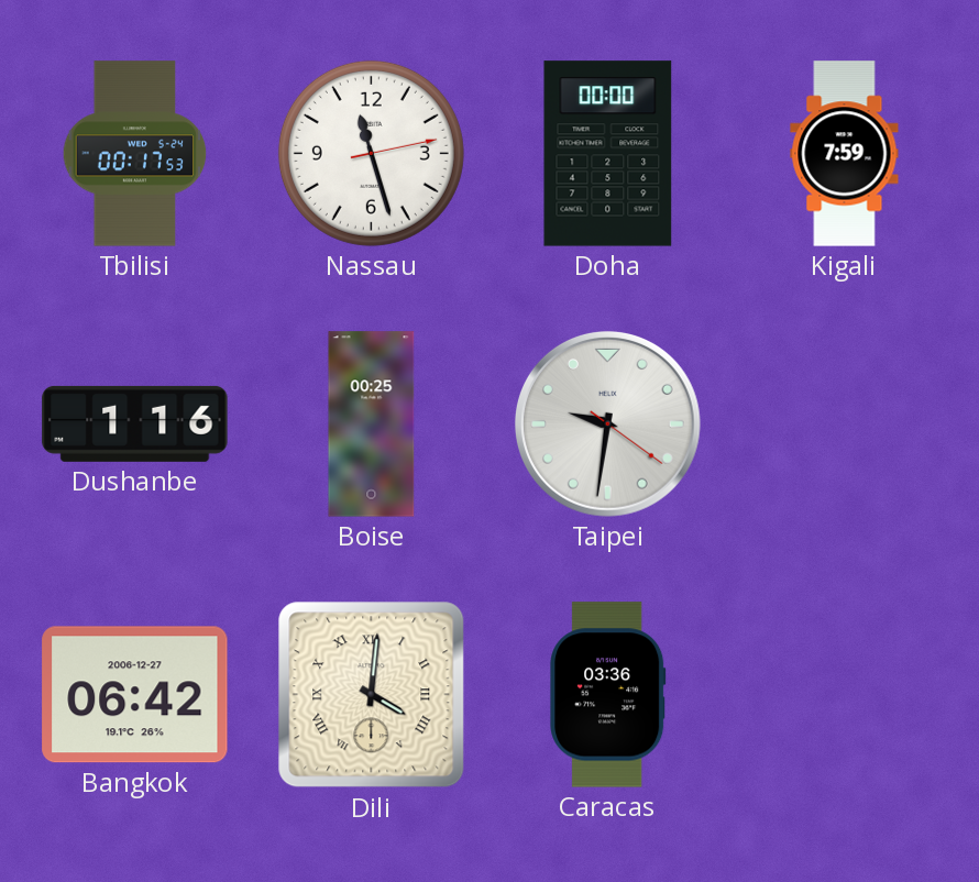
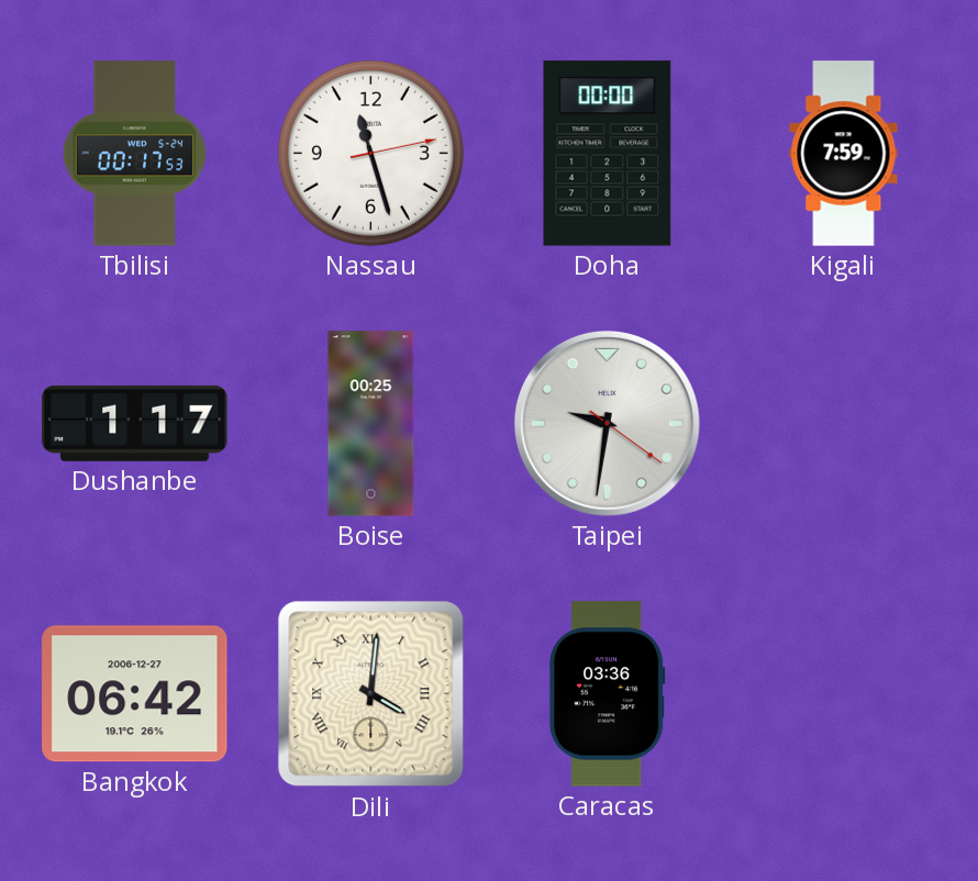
Dushanbe: 1:16 -> 1:17 (135, 423)
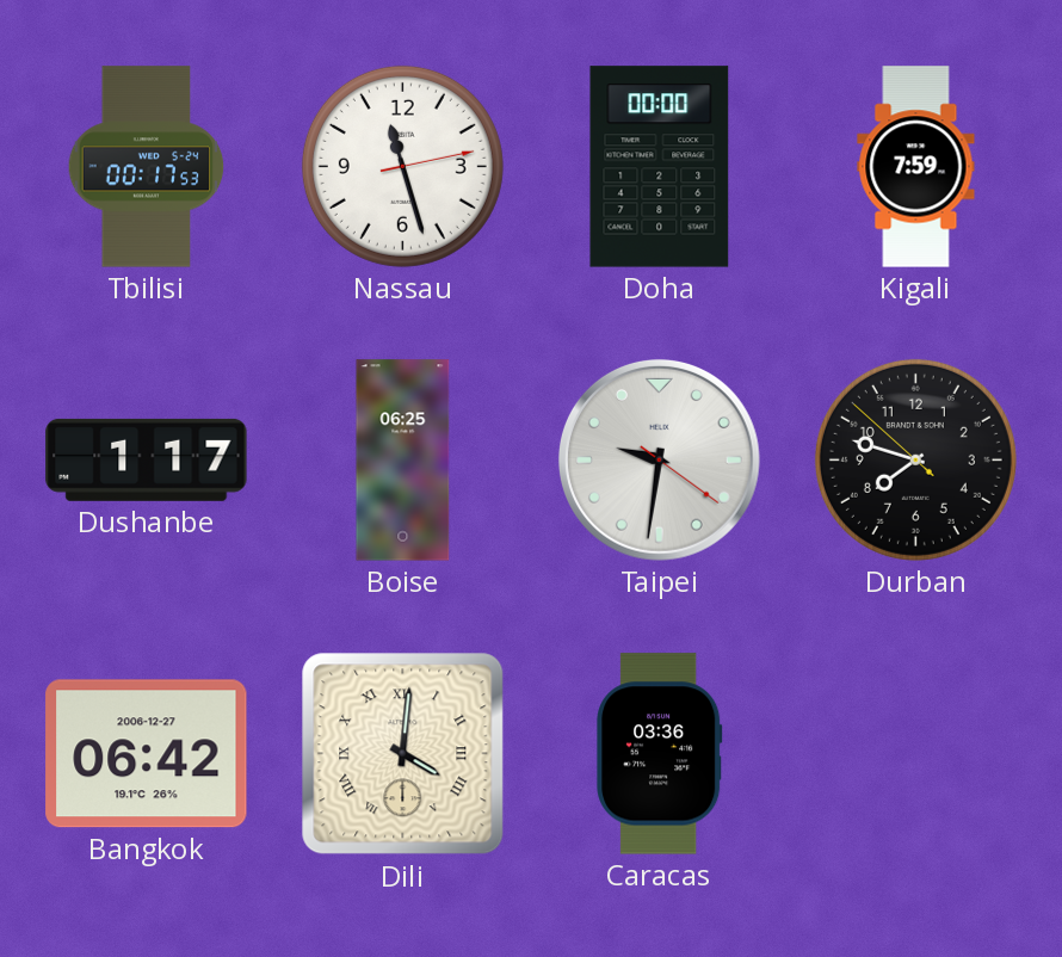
Boise: 00:25 -> 06:25 (403, 461)
Durban: none -> 7:47 (915, 459)
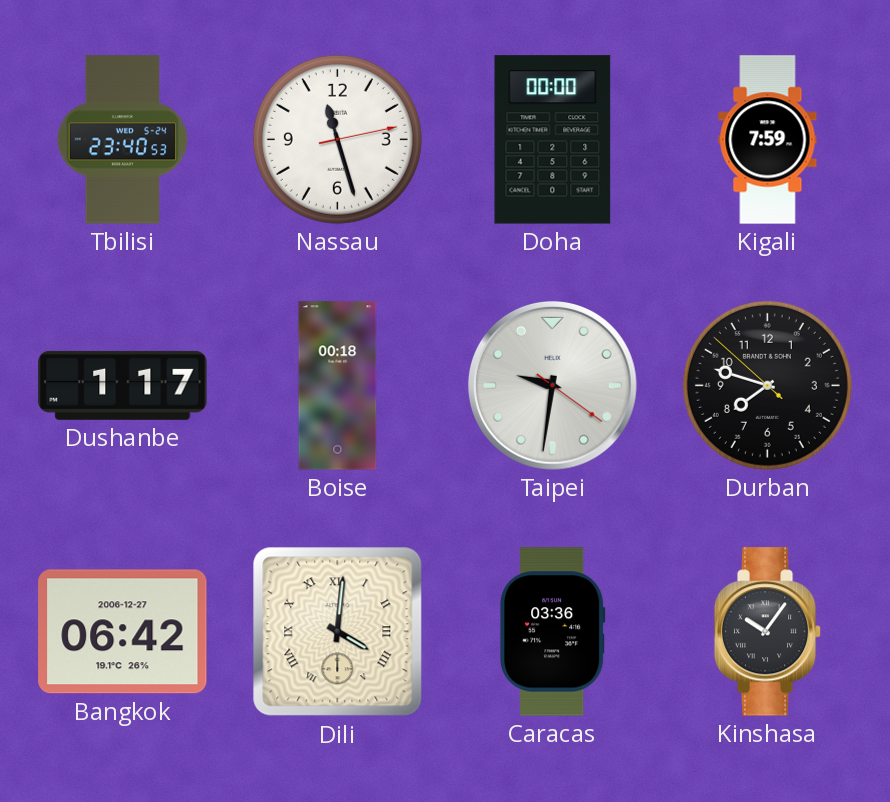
Tbilisi: 00:17 -> 23:40 (123, 140)
Boise: 06:25 -> 00:18 (338, 386)
Kinshasa: none -> 10:06 (768, 632)
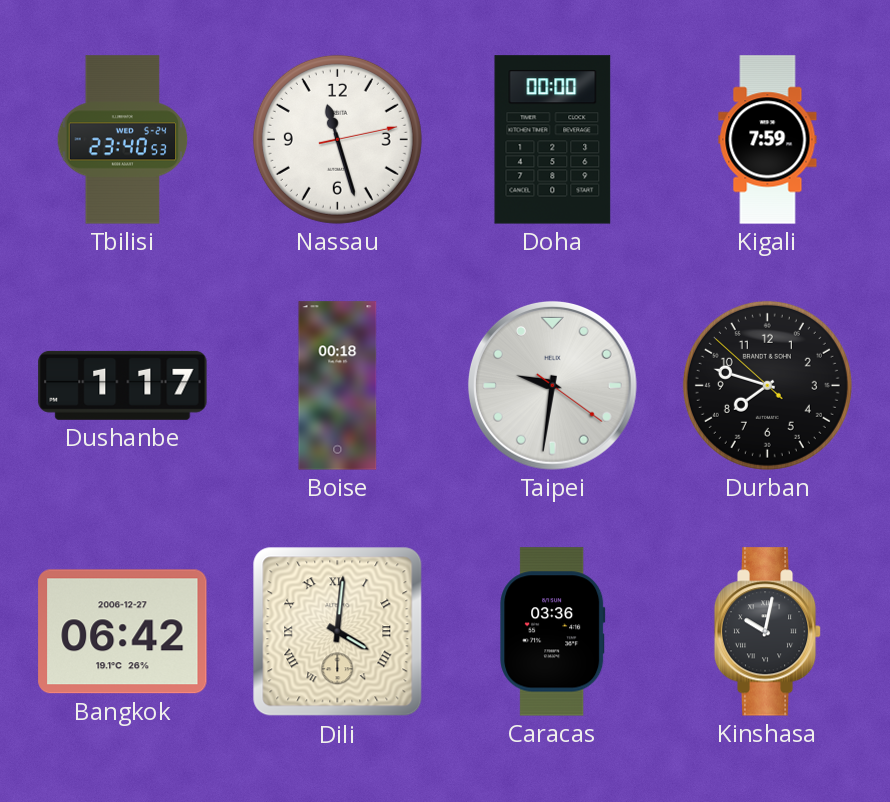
Kinshasa: 10:06 -> 10:02 (768, 632)
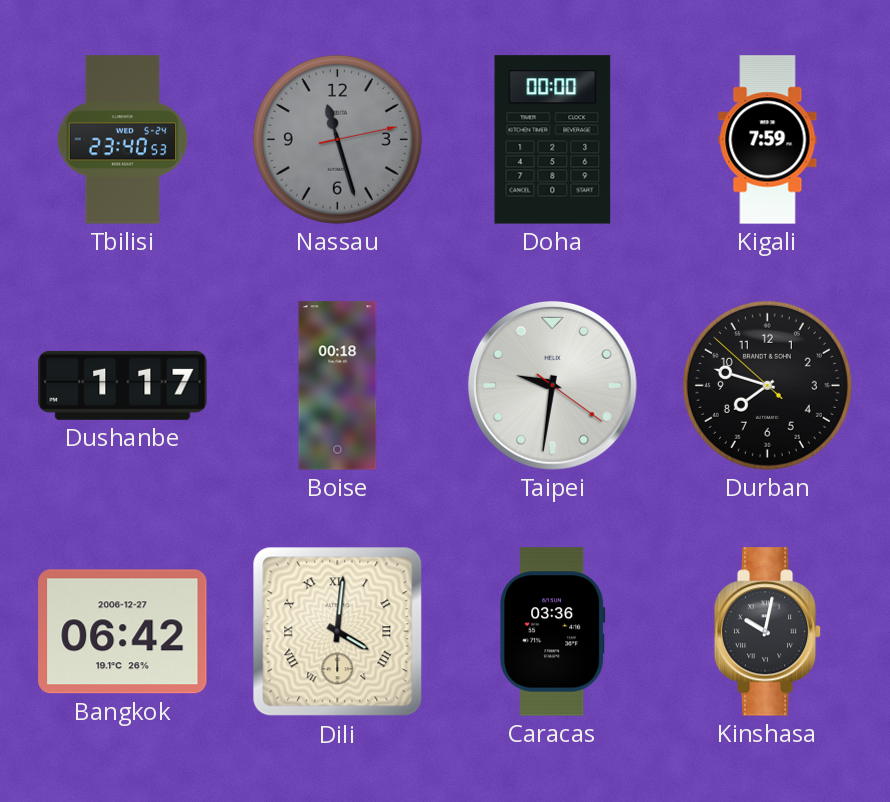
Nassau dial: white -> grey (337, 139)
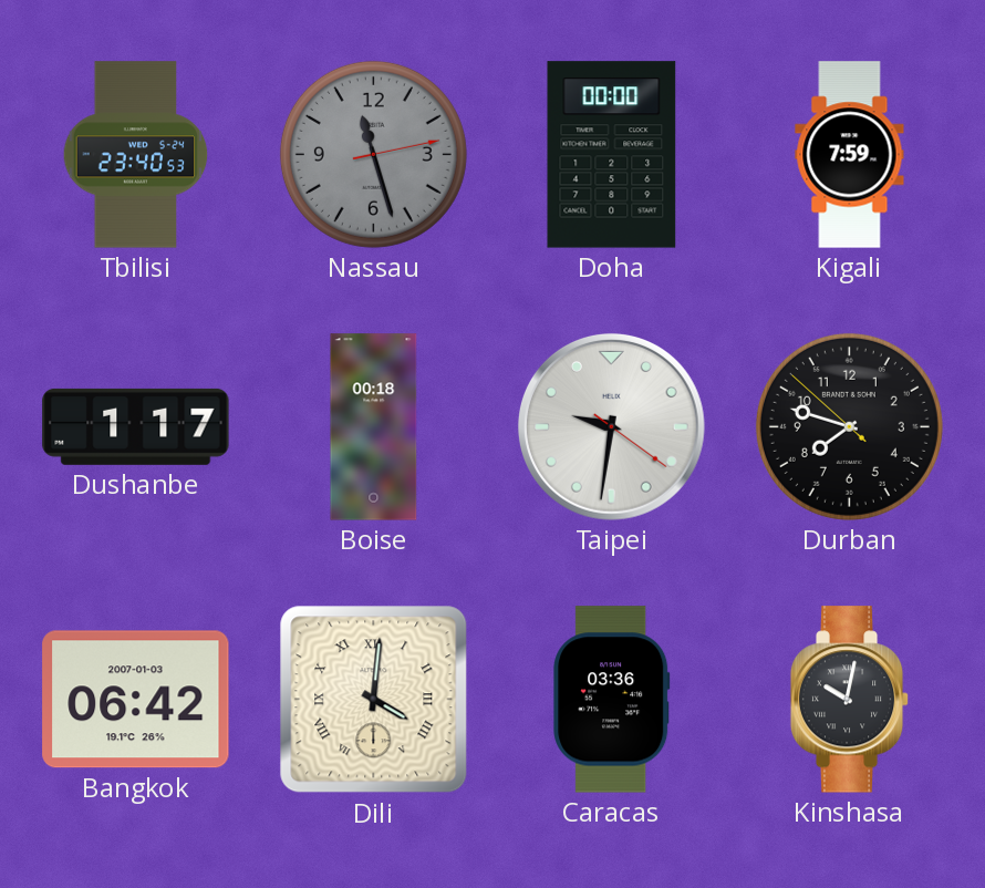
Bangkok date: 2006-12-27 -> 2007-01-03 (136, 700)
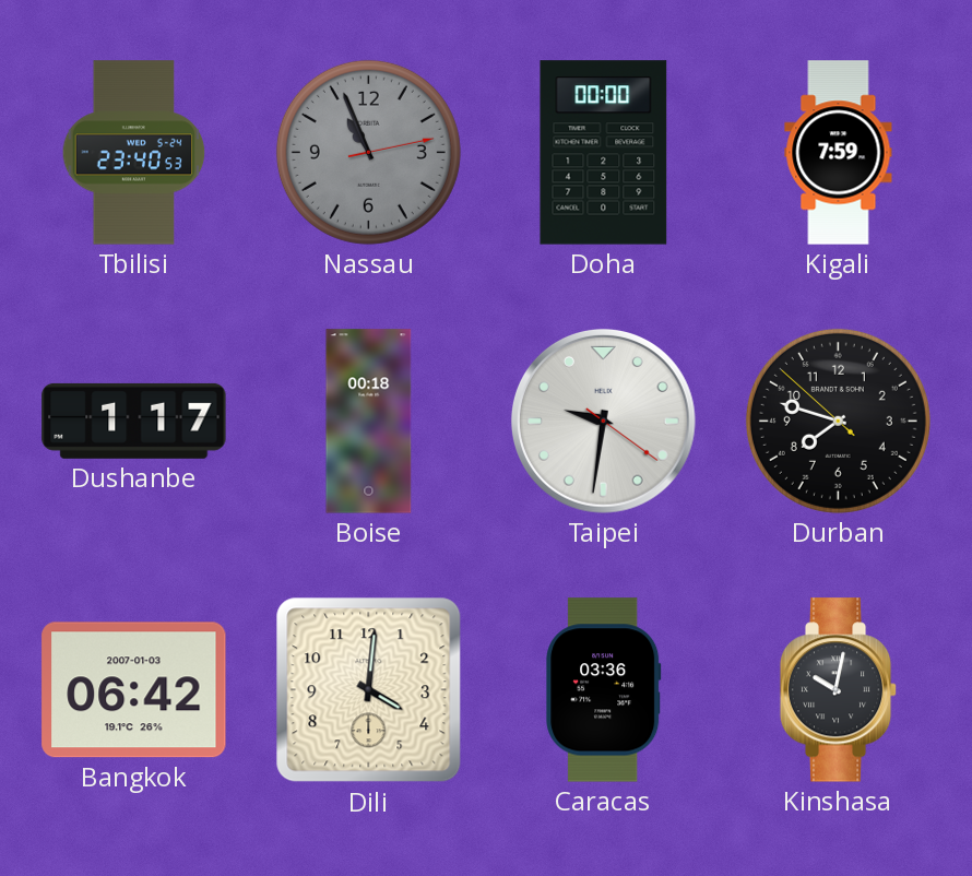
Nassau: 11:27 -> 10:56 (368, 152)
Dili numerals: Roman -> Arabic (369, 690)
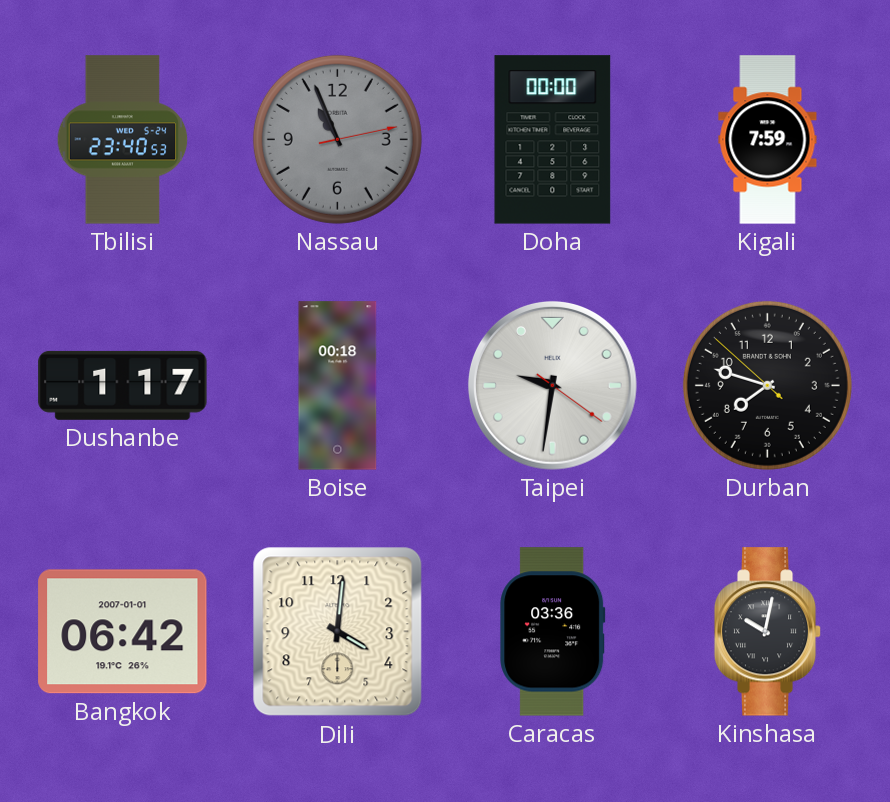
Bangkok date: 2007-01-03 -> 2007-01-01 (123, 632)
